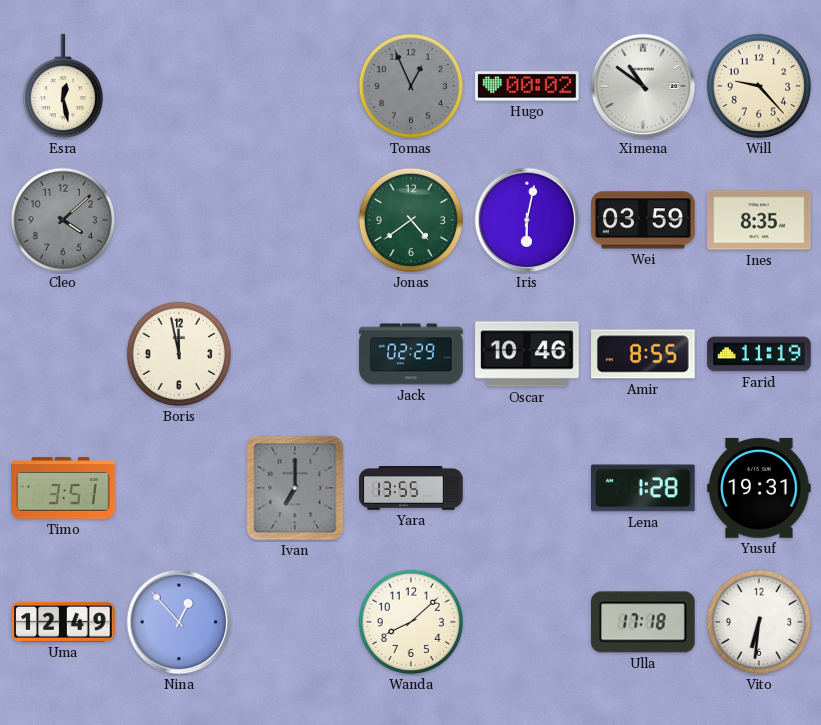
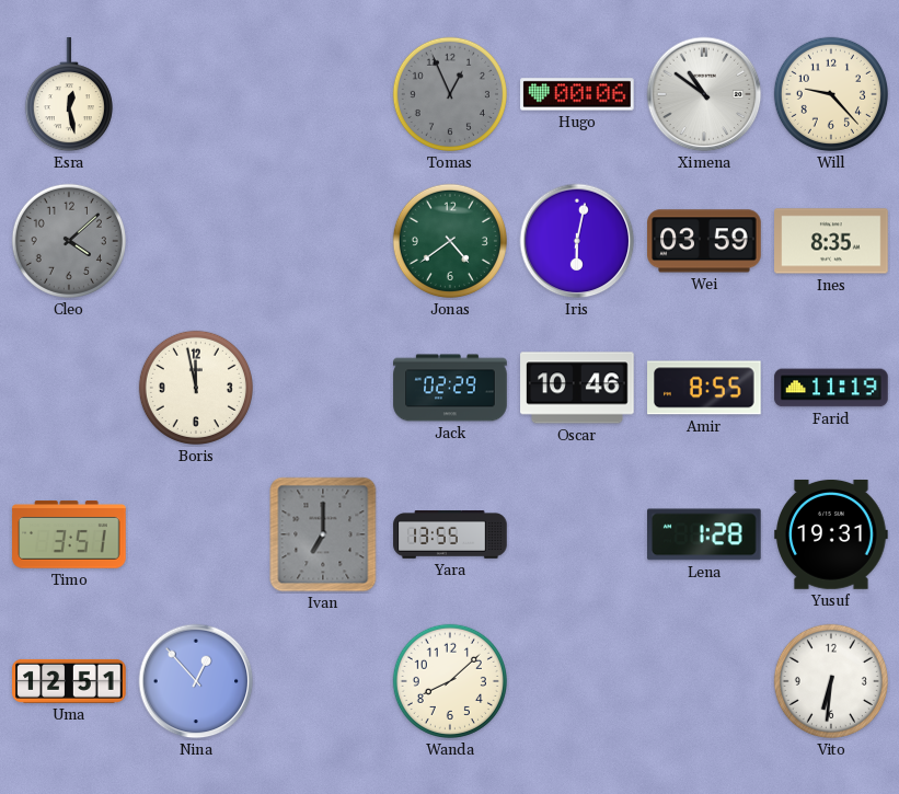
Hugo: 00:02 -> 00:06 (577, 94)
Uma: 12:49 -> 12:51 (69, 681)
Ulla: 17:18 -> none (644, 622)
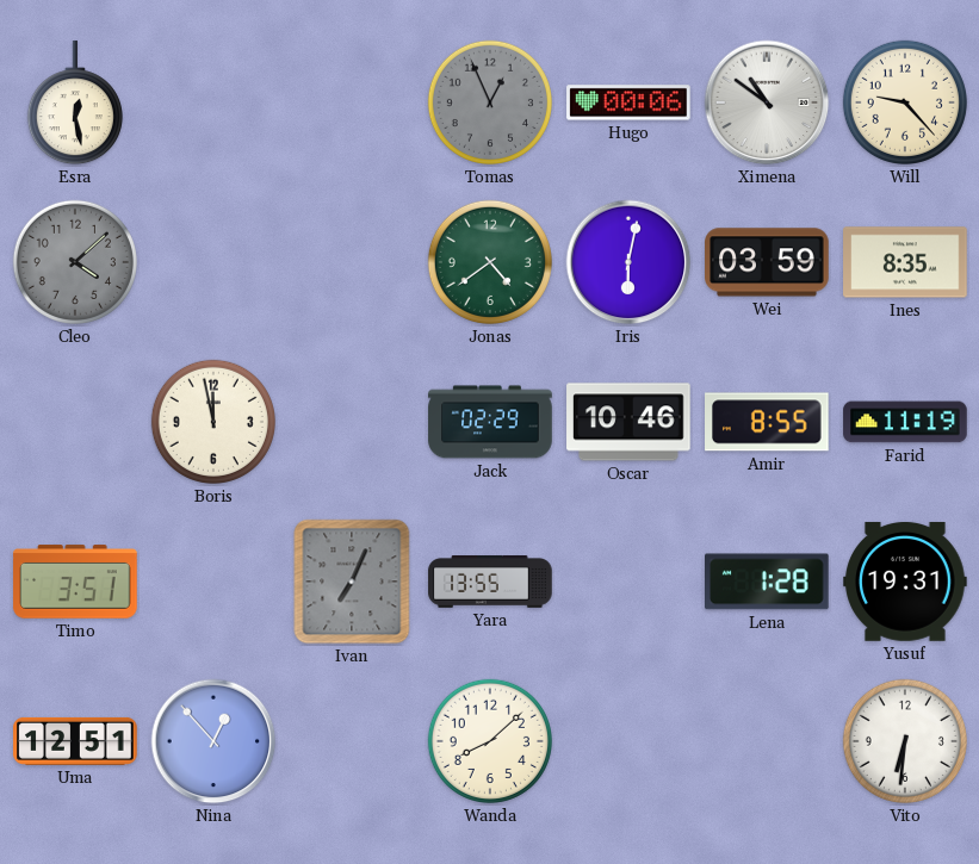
Ivan: 7:00 -> 7:04 (352, 582)
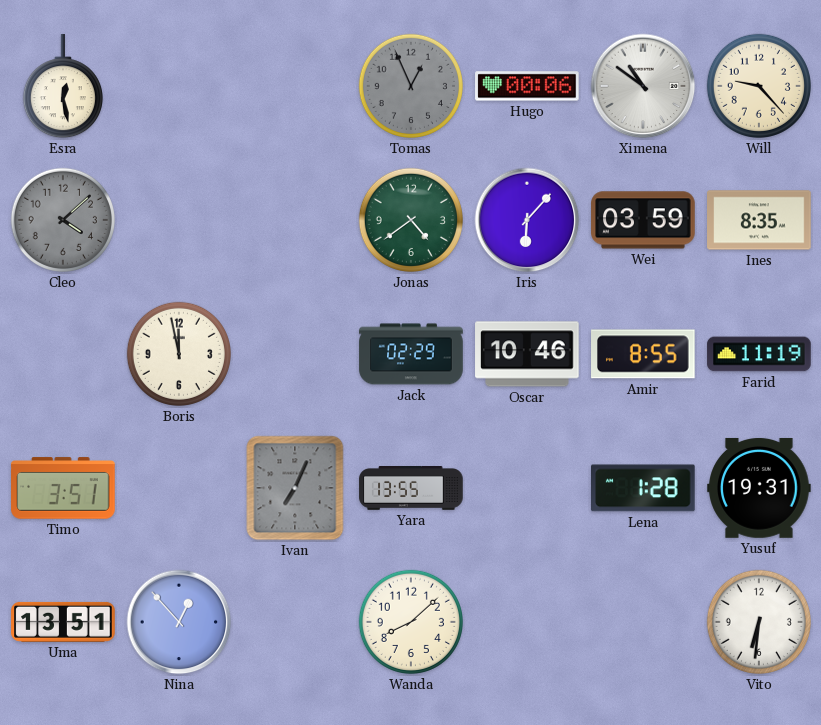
Iris: 6:02 -> 6:07 (527, 220)
Uma: 12:51 -> 13:51 (63, 622)
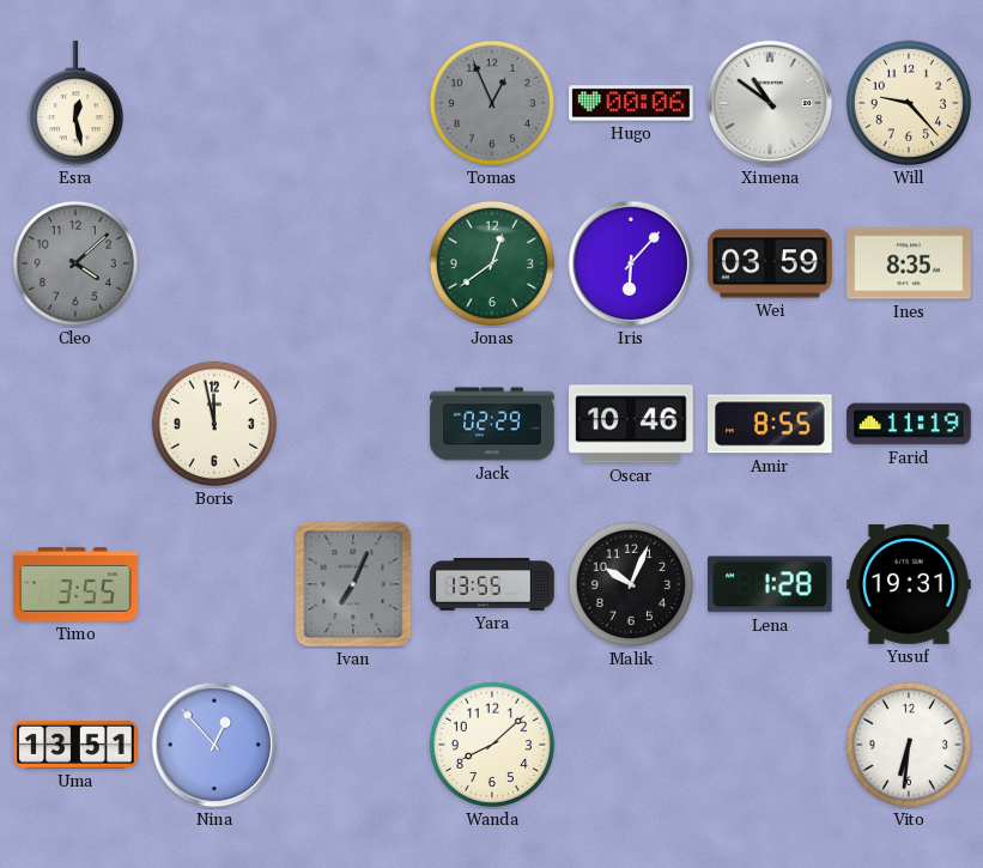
Jonas: 4:39 -> 12:39 (492, 263)
Timo: 3:51 -> 3:55 (75, 584)
Malik: none -> 10:04 (631, 584)
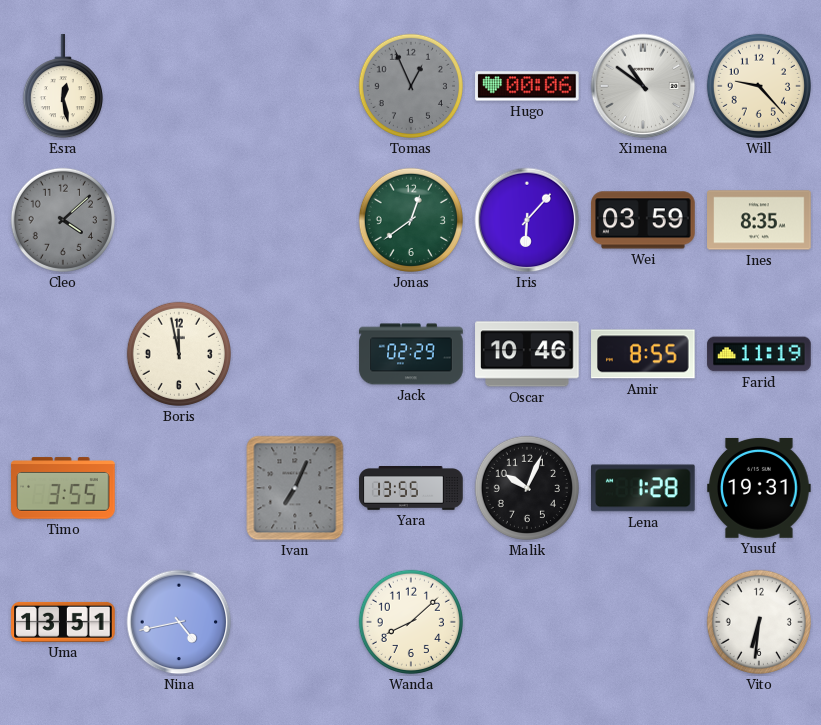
Nina: 12:53 -> 4:43 (179, 622)
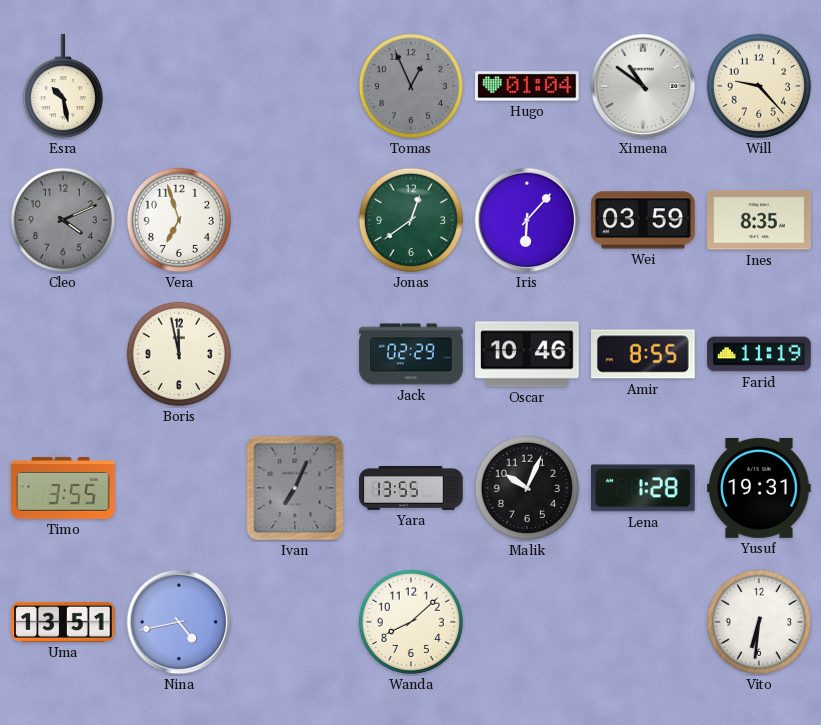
Esra: 12:28 -> 10:28 (63, 87)
Hugo: 00:06 -> 01:04 (527, 86)
Cleo: 4:08 -> 4:11 (63, 220)
Vera: none -> 6:57 (179, 220)
